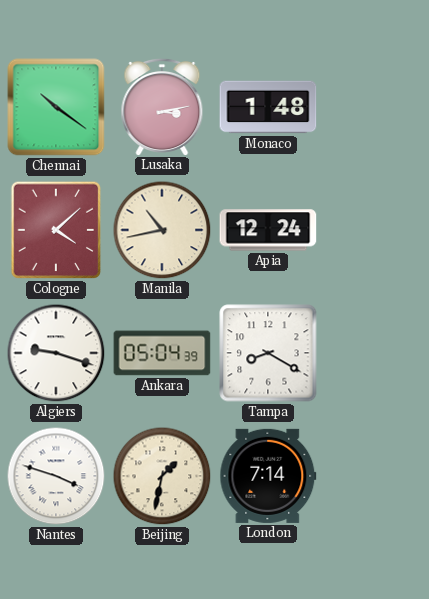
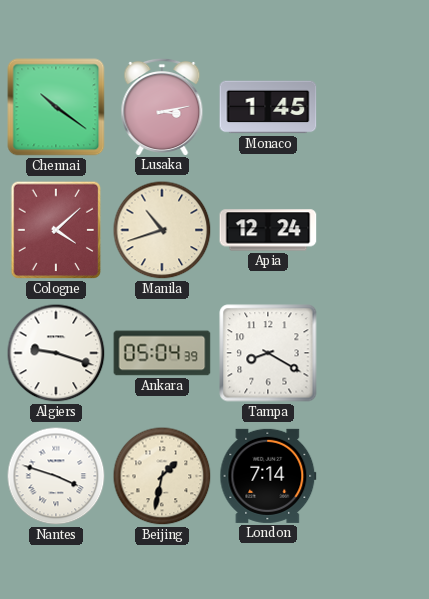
Monaco: 1:48 -> 1:45 (268, 107)
Manila: 10:43 -> 10:42 (162, 230)
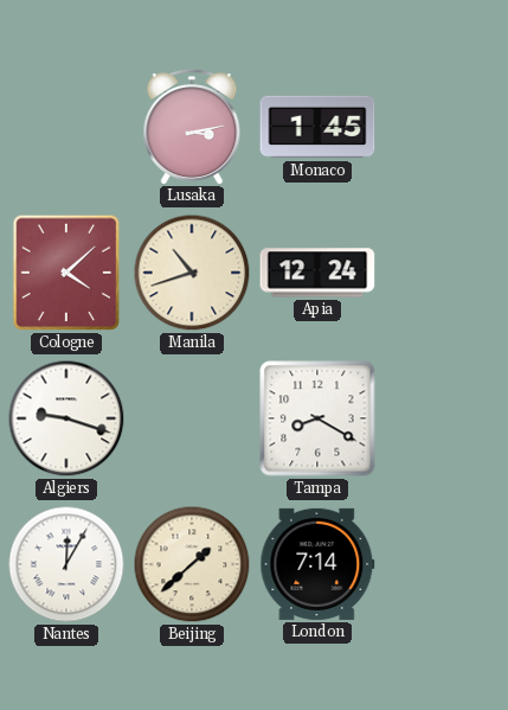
Chennai: 10:21 -> none (56, 107)
Ankara: 05:04 -> none (162, 353)
Nantes: 3:48 -> 12:05 (66, 564)
Beijing: 1:32 -> 1:38 (192, 564)
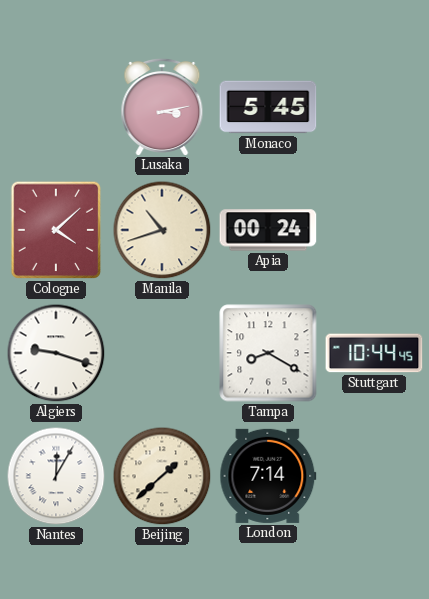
Monaco: 1:45 -> 5:45 (268, 107)
Apia: 12:24 -> 00:24 (268, 230)
Stuttgart: none -> 10:44 (374, 353)
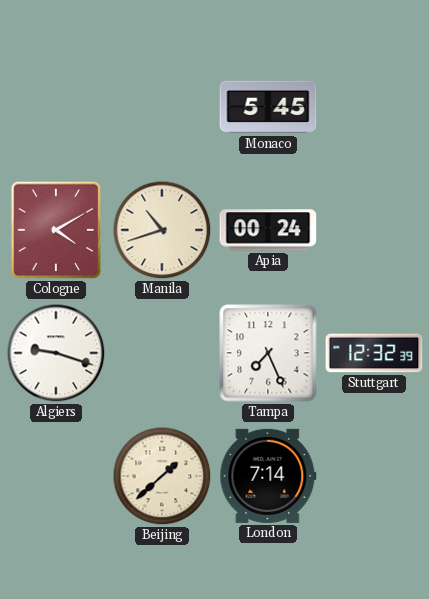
Lusaka: 3:13 -> none (162, 106)
Cologne: 4:08 -> 4:10 (56, 230)
Tampa: 8:20 -> 7:26 (268, 353)
Stuttgart: 10:44 -> 12:32 (374, 353)
Nantes: 12:05 -> none (56, 476)
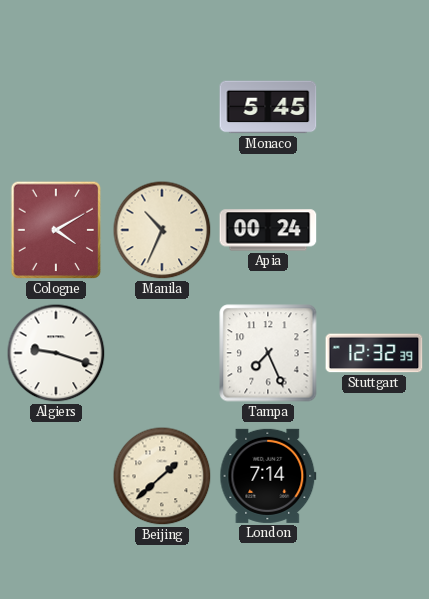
Manila: 10:42 -> 10:34 (162, 230)
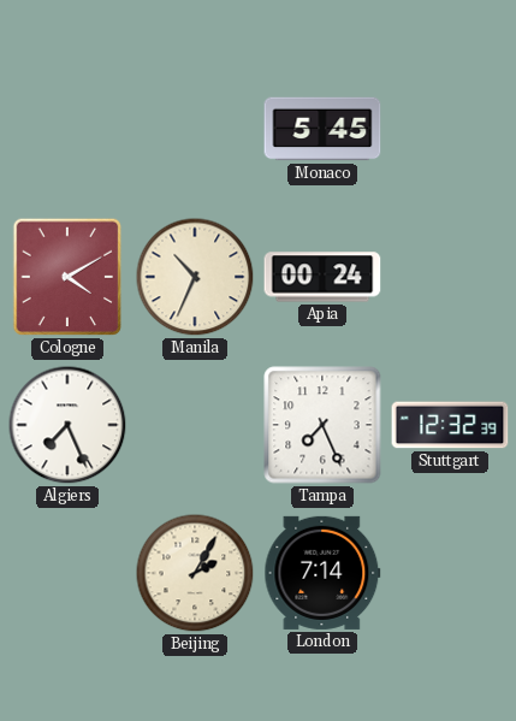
Algiers: 9:18 -> 7:26 (67, 425)
Beijing: 1:38 -> 2:05 (195, 573)
